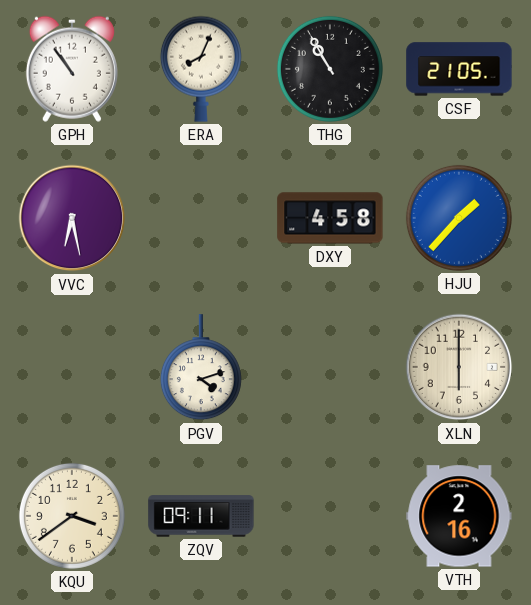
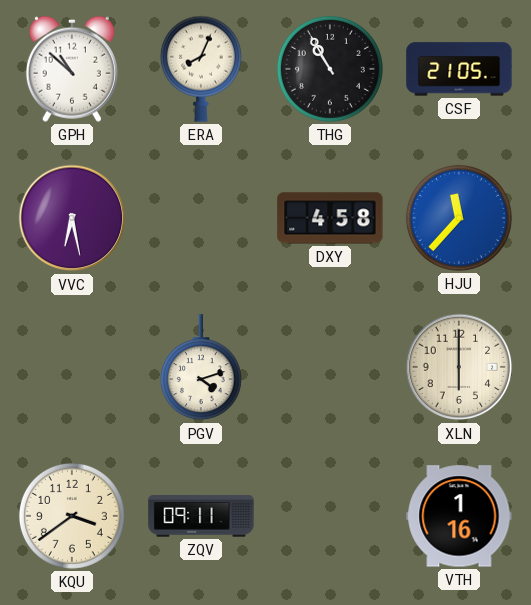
GPH: 10:54 -> 10:52 (72, 69)
HJU: 1:37 -> 11:37 (459, 218)
VTH: 2:16 -> 1:16 (459, 516)
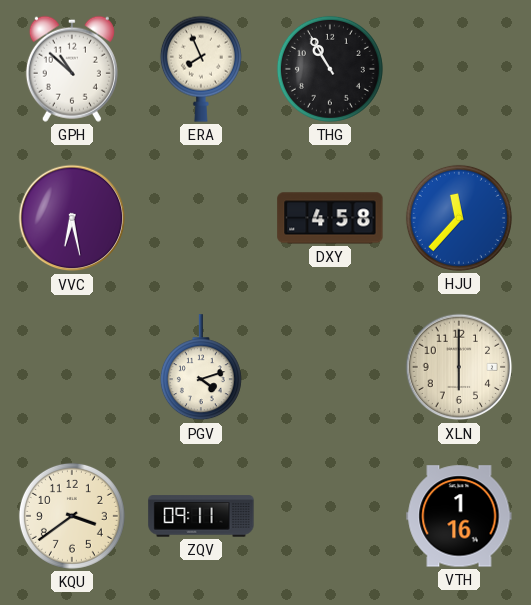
ERA: 8:04 -> 7:56 (201, 69)
CSF: 21:05 -> none (459, 69)
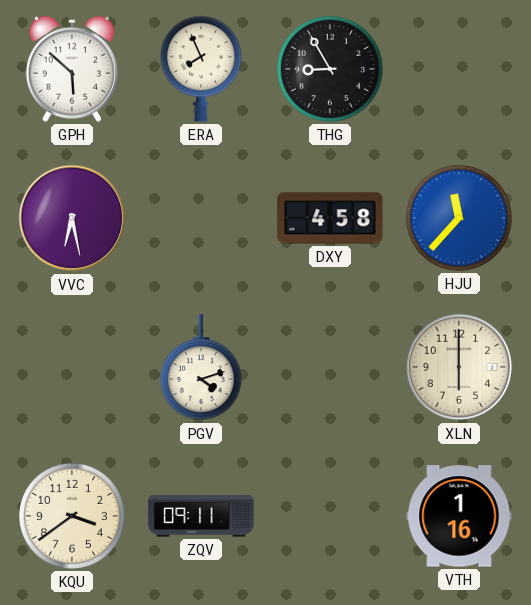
GPH: 10:52 -> 5:52 (72, 69)
THG: 10:55 -> 8:55 (330, 69)
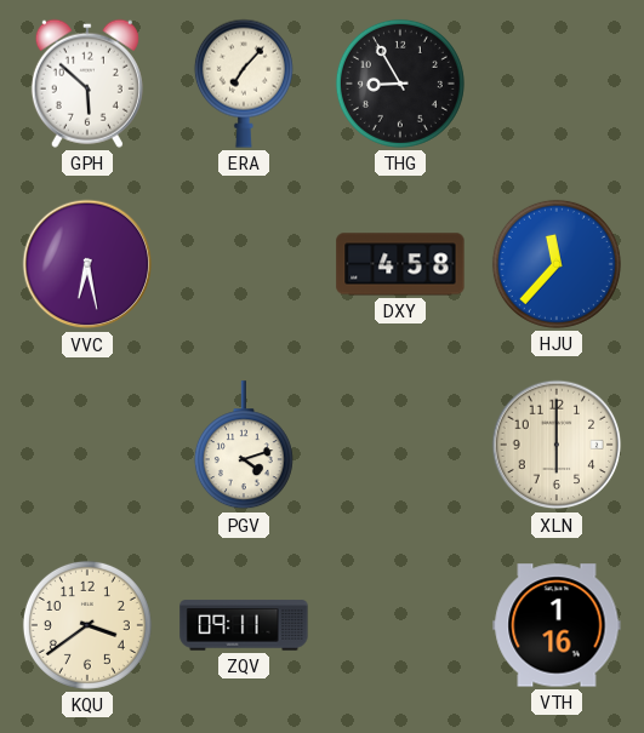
ERA: 7:56 -> 7:07 (244, 84)
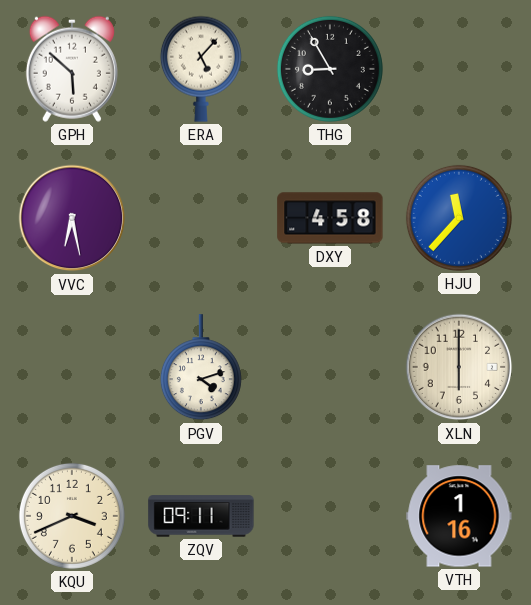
ERA: 7:07 -> 5:07 (201, 69)
KQU: 3:39 -> 3:41 (72, 516)
